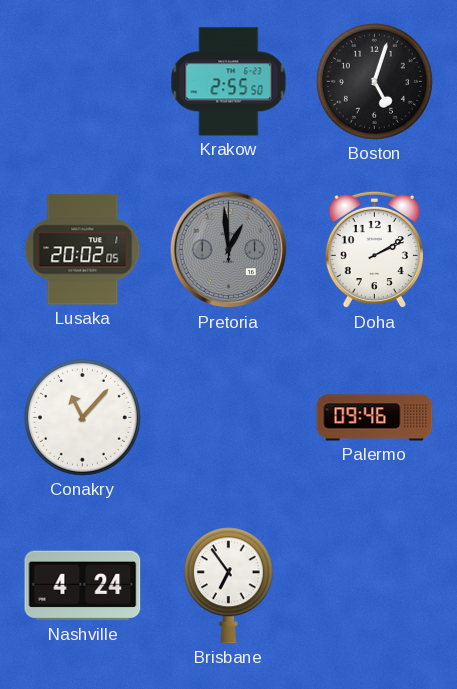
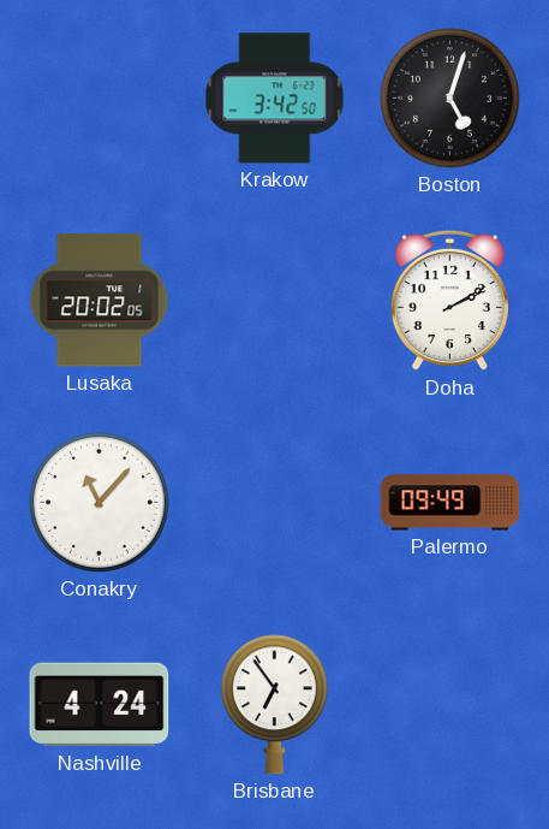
Krakow: 2:55 -> 3:42 (275, 99)
Pretoria: 12:59 -> none (229, 250)
Palermo: 09:46 -> 09:49 (450, 503)
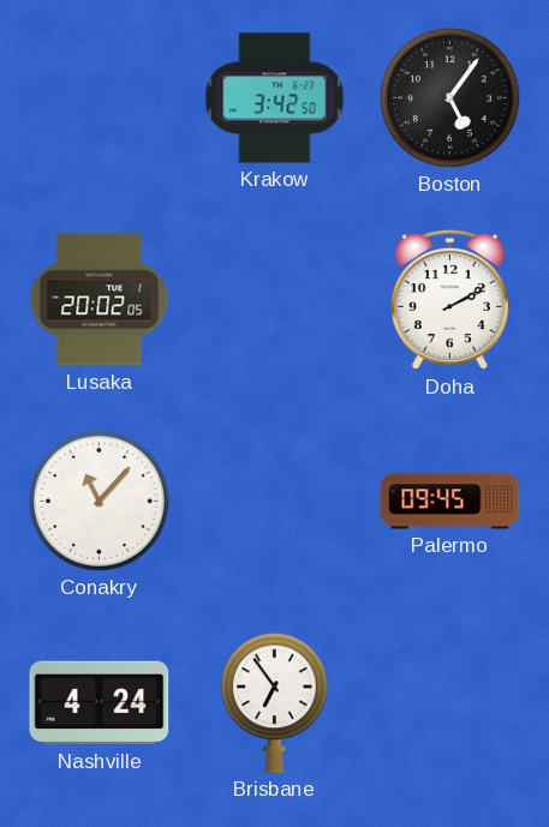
Boston: 5:03 -> 5:06 (449, 97)
Palermo: 09:49 -> 09:45 (450, 502)
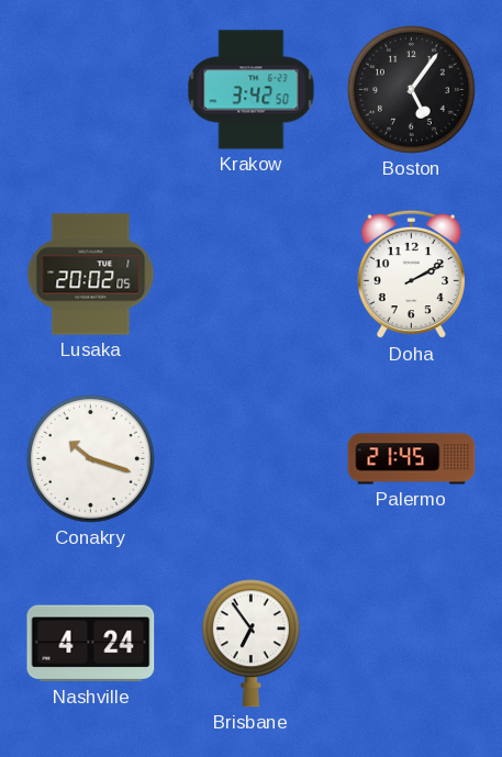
Conakry: 11:07 -> 10:18 (90, 458)
Palermo: 09:45 -> 21:45 (412, 459)
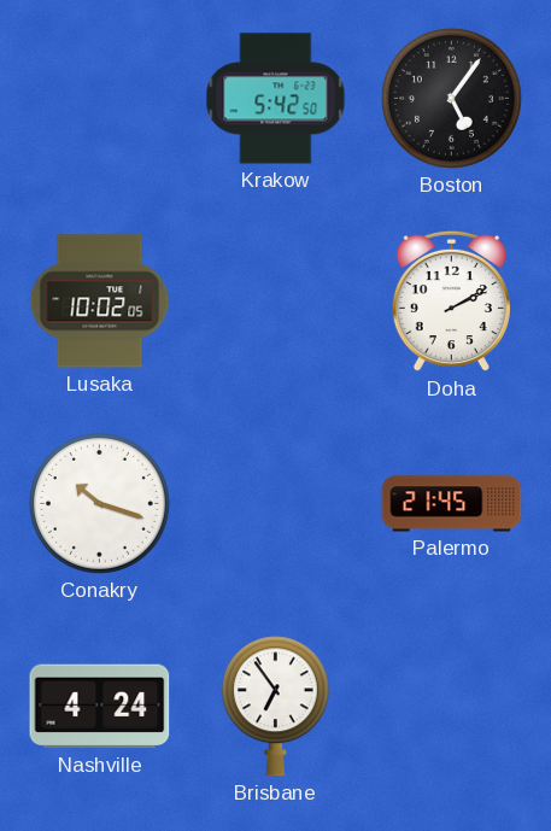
Krakow: 3:42 -> 5:42 (276, 99)
Lusaka: 20:02 -> 10:02 (100, 302)
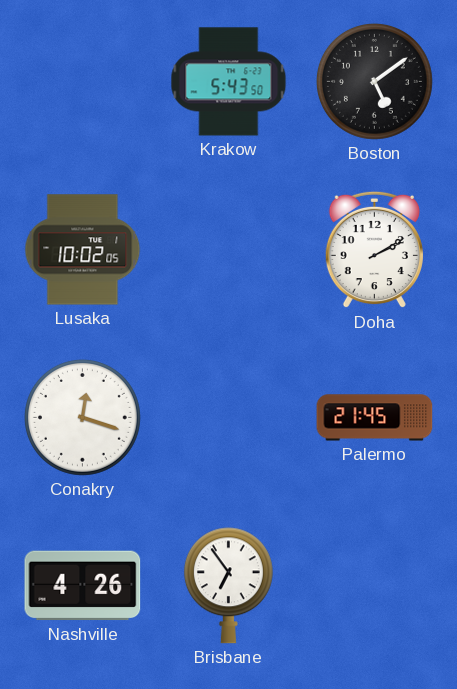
Krakow: 5:42 -> 5:43 (229, 82)
Boston: 5:06 -> 5:09 (374, 81)
Conakry: 10:18 -> 12:18 (82, 417)
Nashville: 4:24 -> 4:26 (83, 586)
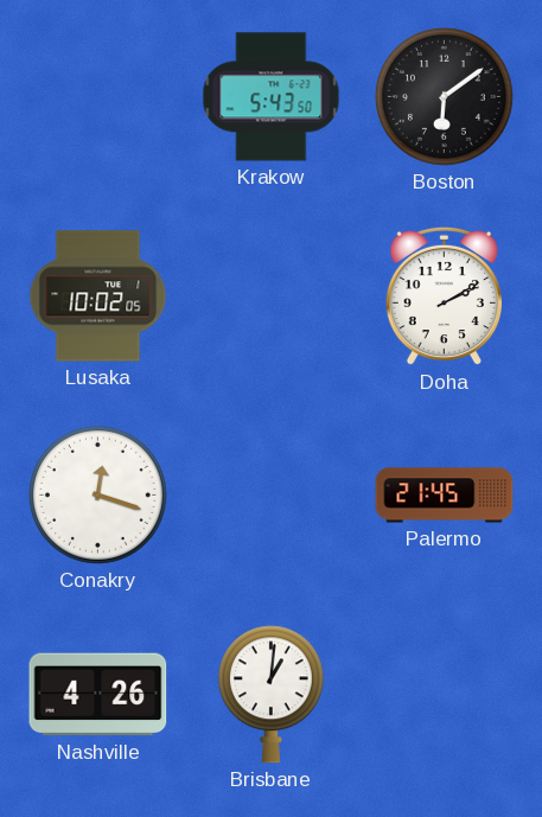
Boston: 5:09 -> 6:09 (444, 96)
Brisbane: 6:54 -> 1:01 (270, 695)
